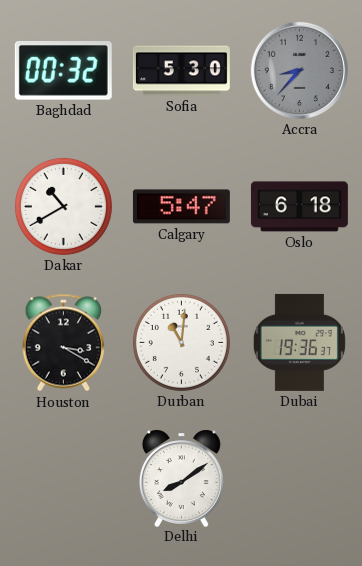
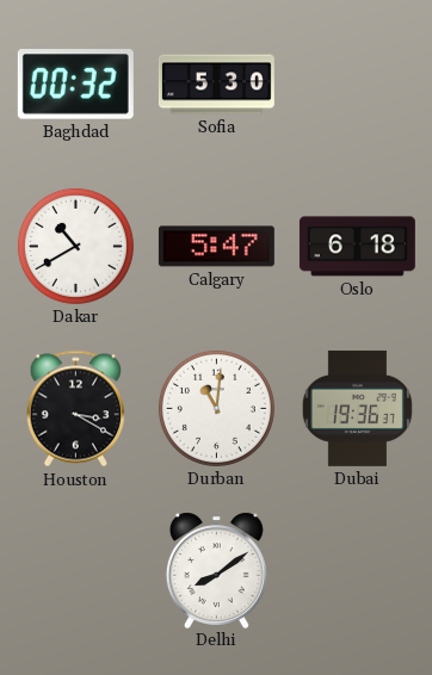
Accra: 8:37 -> none (299, 70)
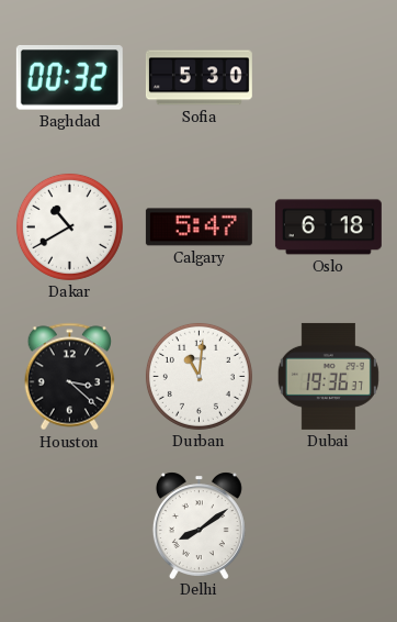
Houston: 3:20 -> 3:22 (70, 377)
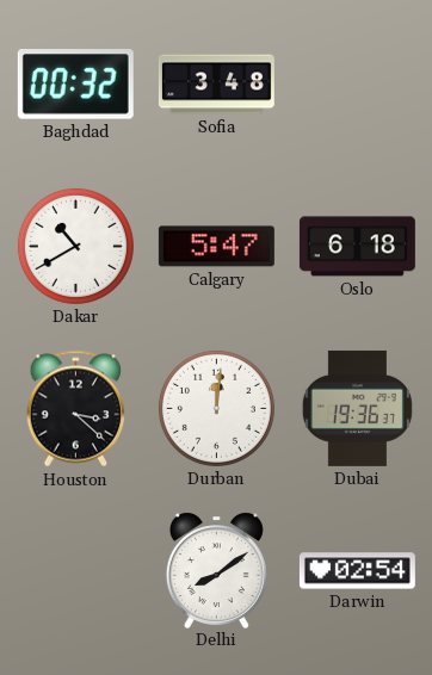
Sofia: 5:30 -> 3:48 (216, 85)
Durban: 11:01 -> 12:01 (216, 408)
Darwin: none -> 02:54 (357, 571)
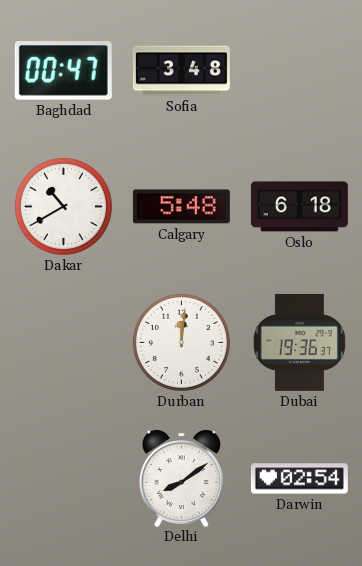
Baghdad: 00:32 -> 00:47 (63, 71)
Calgary: 5:47 -> 5:48 (181, 207)
Houston: 3:22 -> none (76, 409)
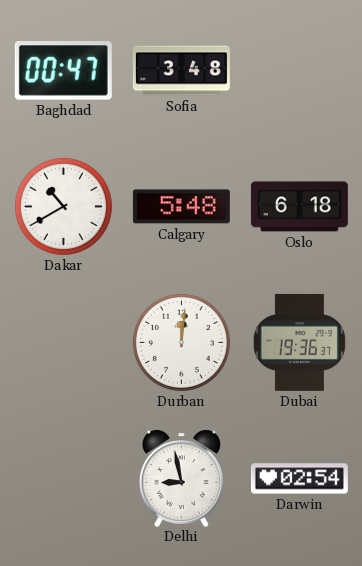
Delhi: 8:09 -> 8:58 (181, 478)
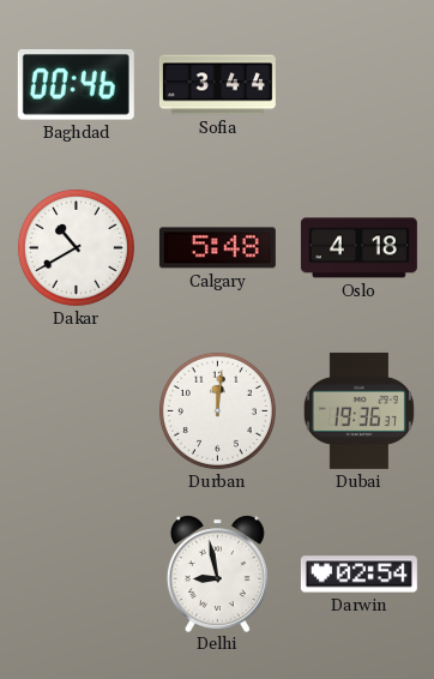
Baghdad: 00:47 -> 00:46 (76, 85)
Sofia: 3:48 -> 3:44 (217, 85)
Oslo: 6:18 -> 4:18 (358, 248)
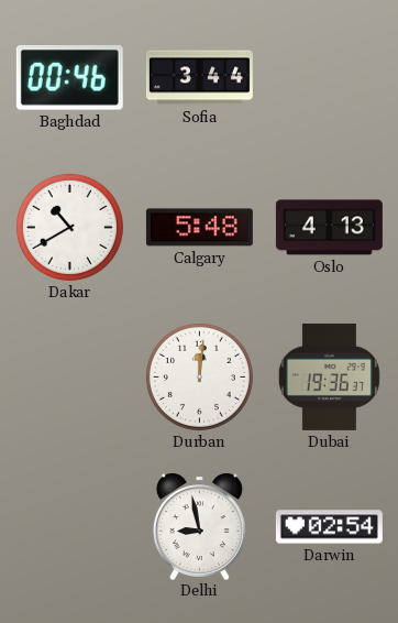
Oslo: 4:18 -> 4:13 (329, 228)
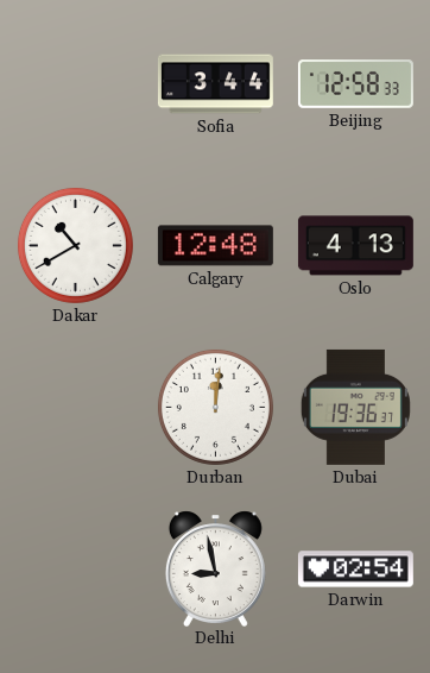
Baghdad: 00:46 -> none (69, 78)
Beijing: none -> 12:58 (355, 84)
Calgary: 5:48 -> 12:48 (215, 246)
